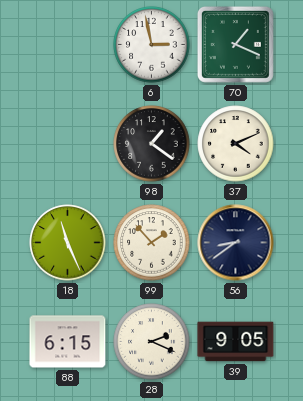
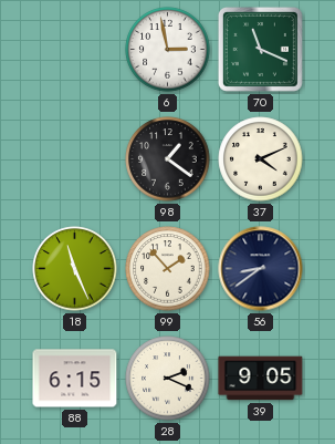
70: 1:19 -> 11:19 (260, 49)
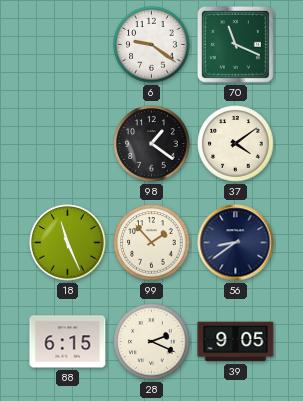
6: 2:58 -> 9:21 (152, 45)
37: 4:11 -> 4:09 (236, 144)
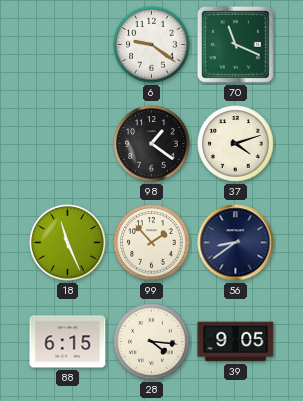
37: 4:09 -> 4:12 (236, 144)
28: 2:19 -> 4:16 (152, 342)
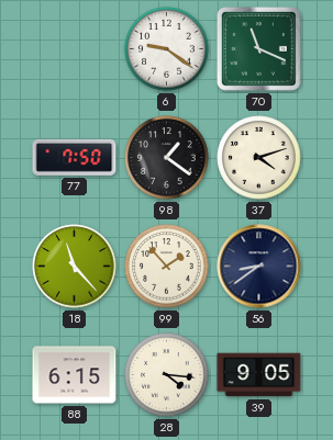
77: none -> 7:50 (75, 157)
18: 11:26 -> 11:23 (75, 267)
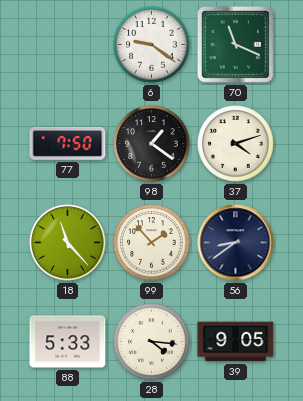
88: 6:15 -> 5:33 (68, 342)
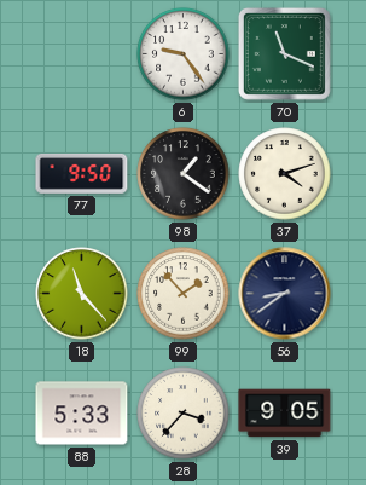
6: 9:21 -> 9:24 (184, 54)
77: 7:50 -> 9:50 (82, 173)
28: 4:16 -> 3:37 (184, 414)
